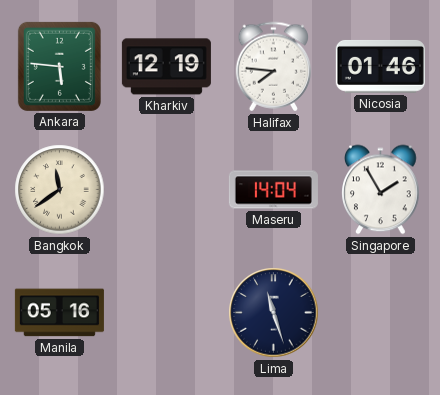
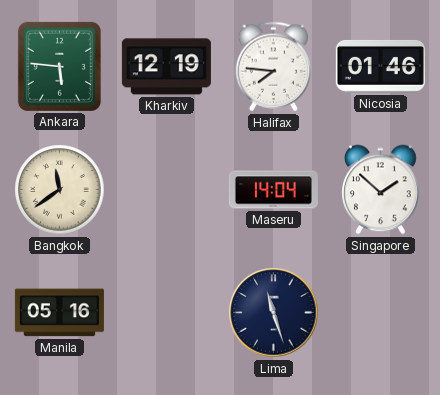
Singapore: 1:55 -> 1:52 (381, 190)
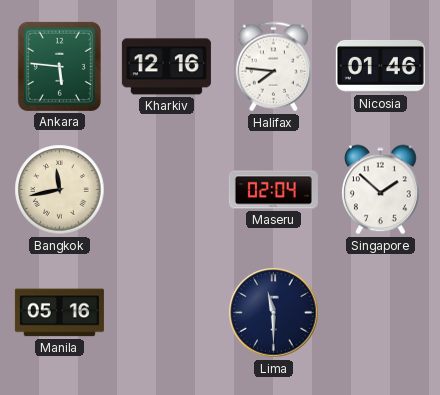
Kharkiv: 12:19 -> 12:16 (166, 67)
Bangkok: 11:39 -> 11:43 (60, 190)
Maseru: 14:04 -> 02:04 (273, 190)
Lima: 11:27 -> 11:30 (274, 313)
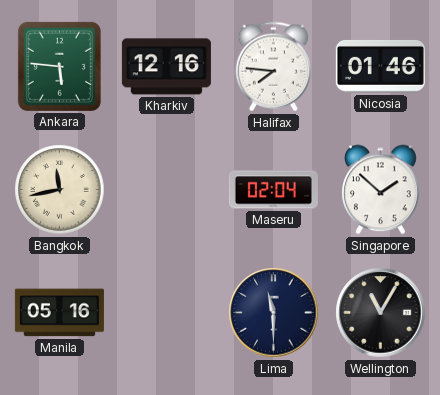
Wellington: none -> 11:05 (381, 313)
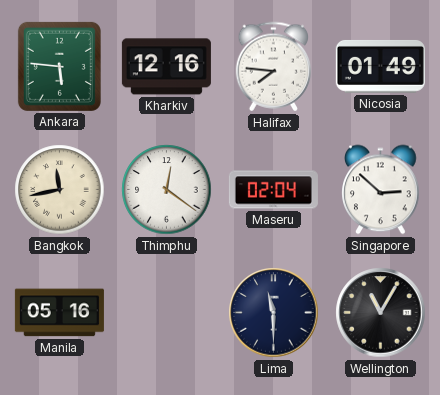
Nicosia: 01:46 -> 01:49 (380, 67)
Thimphu: none -> 12:21 (167, 190)
Singapore: 1:52 -> 2:52 (381, 190)
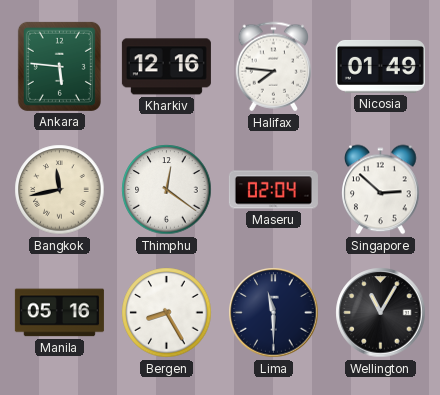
Bergen: none -> 8:25 (167, 313)
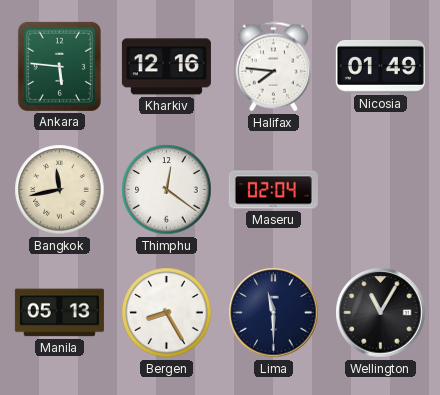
Singapore: 2:52 -> none (381, 190)
Manila: 05:16 -> 05:13 (59, 313)
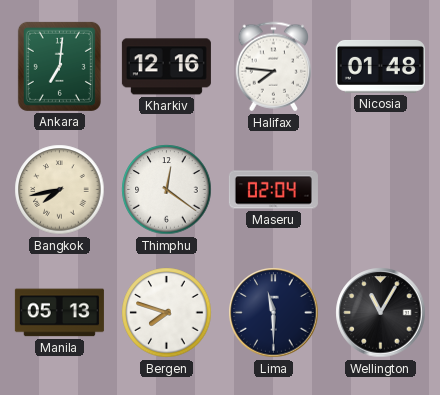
Ankara: 5:46 -> 7:01 (59, 66)
Nicosia: 01:49 -> 01:48 (380, 67)
Bangkok: 11:43 -> 7:43 (60, 190)
Bergen: 8:25 -> 7:48 (167, 313)
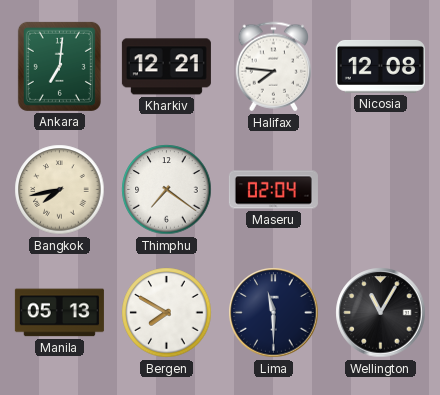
Kharkiv: 12:16 -> 12:21 (166, 67)
Nicosia: 01:48 -> 12:08 (380, 67)
Thimphu: 12:21 -> 7:21 (167, 190)
Bergen: 7:48 -> 7:50 (167, 313)
